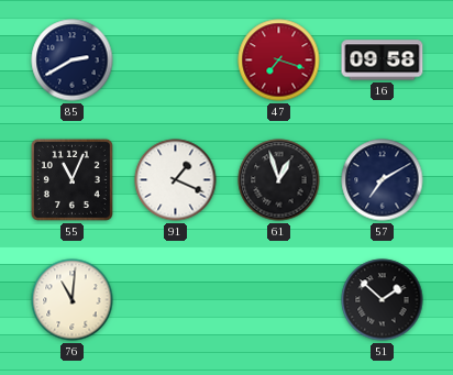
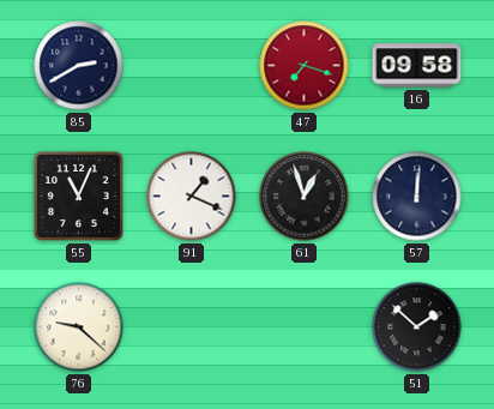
57: 7:10 -> 12:01 (417, 197)
76: 11:01 -> 9:22 (79, 327)
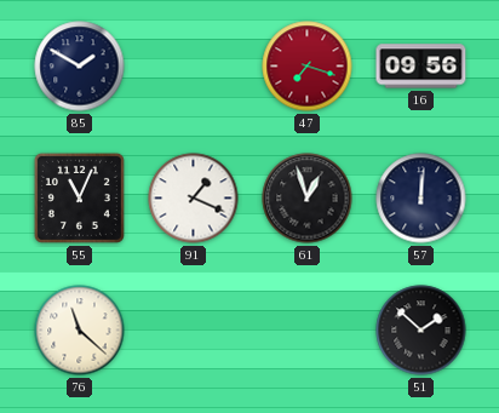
85: 2:40 -> 1:50 (80, 67)
16: 09:58 -> 09:56 (421, 67)
76: 9:22 -> 11:22 (80, 331)
